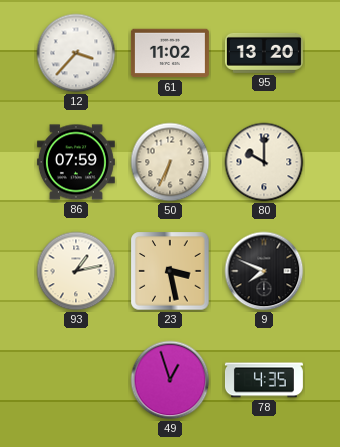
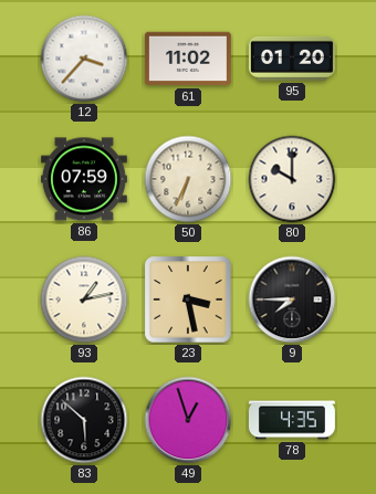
95: 13:20 -> 01:20 (292, 59)
9: 7:49 -> 7:45 (292, 299)
83: none -> 5:52 (84, 420)
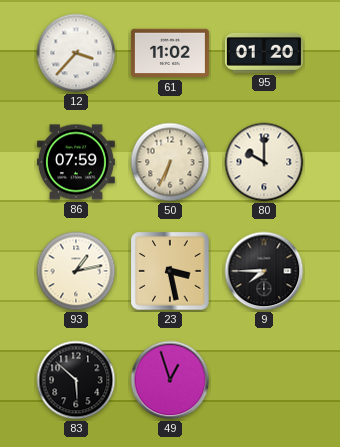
78: 4:35 -> none (292, 420)
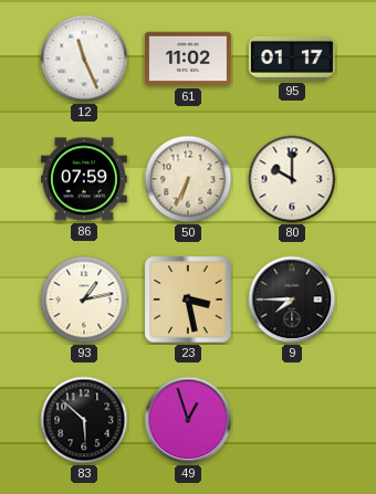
12: 3:37 -> 11:26 (84, 59)
95: 01:20 -> 01:17 (292, 59)
